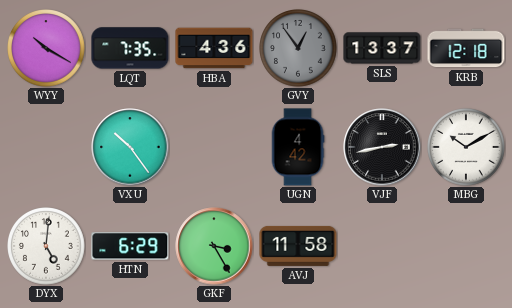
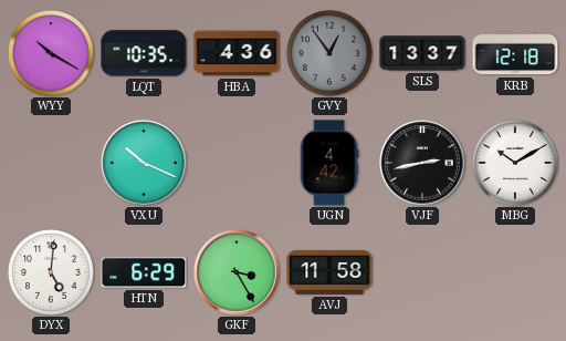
LQT: 7:35 -> 10:35 (144, 53)
VXU: 10:24 -> 10:19 (144, 163)
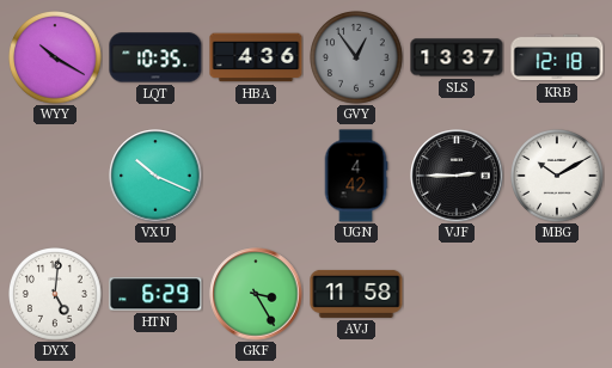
VJF: 2:43 -> 2:45 (457, 176)
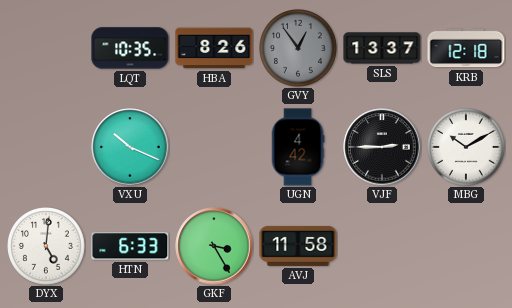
WYY: 10:20 -> none (56, 59)
HBA: 4:36 -> 8:26 (214, 48)
HTN: 6:29 -> 6:33 (130, 246)
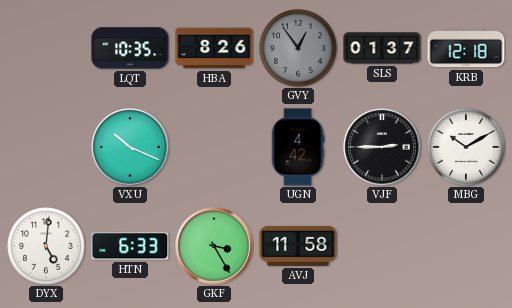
SLS: 13:37 -> 01:37 (382, 48)
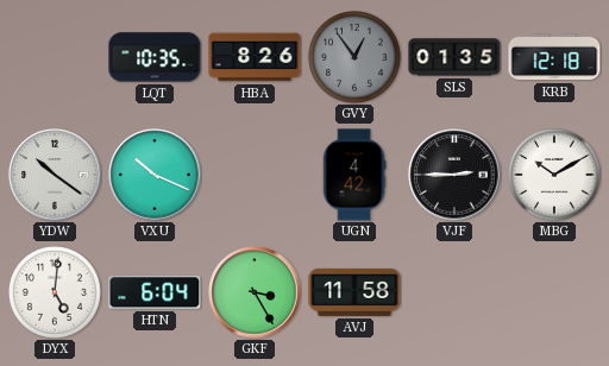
SLS: 01:37 -> 01:35 (454, 57)
YDW: none -> 10:21 (55, 175)
HTN: 6:33 -> 6:04 (155, 292)
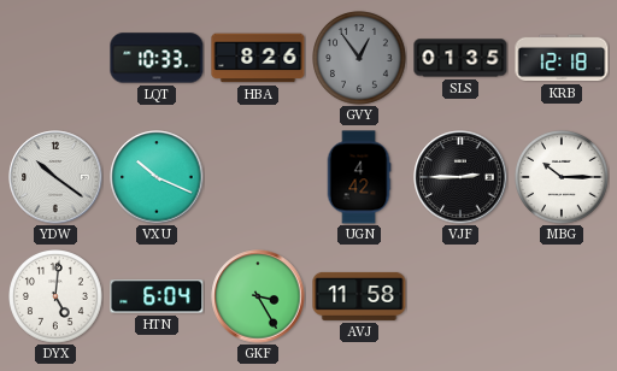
LQT: 10:35 -> 10:33 (157, 58)
MBG: 10:10 -> 10:15 (563, 178)
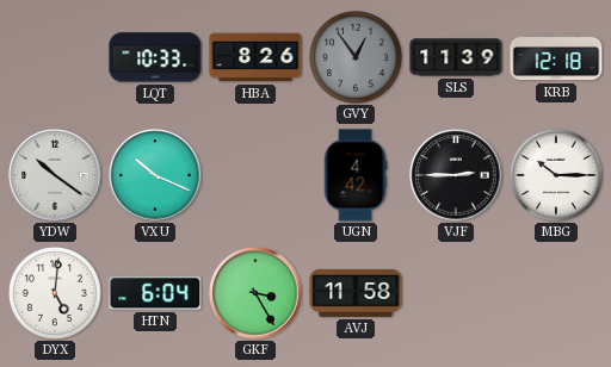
SLS: 01:35 -> 11:39 (456, 57)
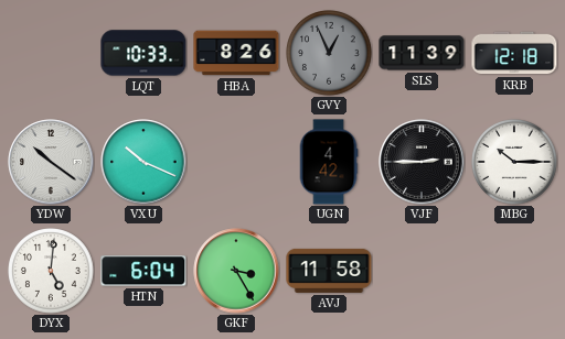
GVY: 12:54 -> 12:56 (330, 54)
